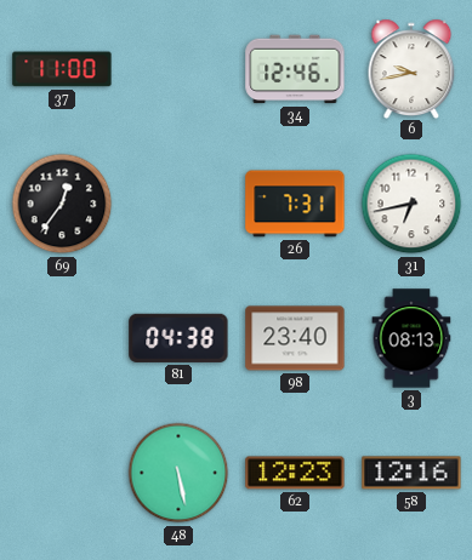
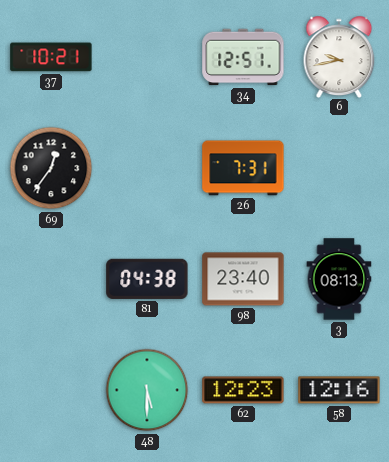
37: 11:00 -> 10:21 (51, 57)
34: 12:46 -> 12:51 (243, 57)
31: 6:43 -> none (411, 204)
48: 5:28 -> 5:30 (147, 390)
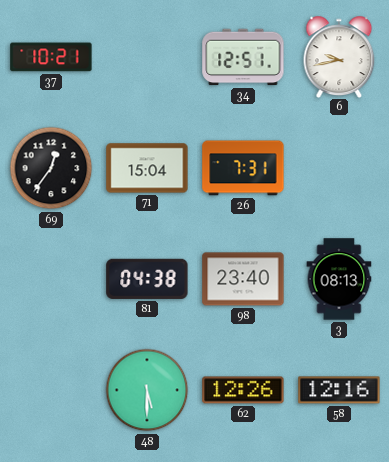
71: none -> 15:04 (147, 168)
62: 12:23 -> 12:26 (243, 390)
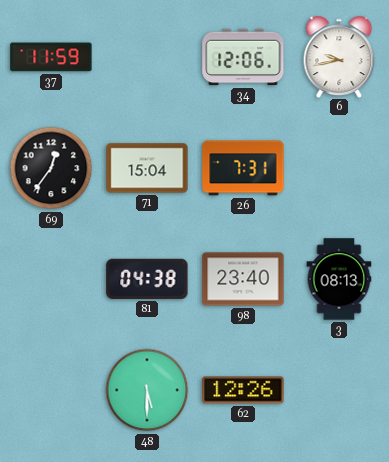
37: 10:21 -> 11:59 (51, 57)
34: 12:51 -> 12:06 (243, 57)
58: 12:16 -> none (339, 390)
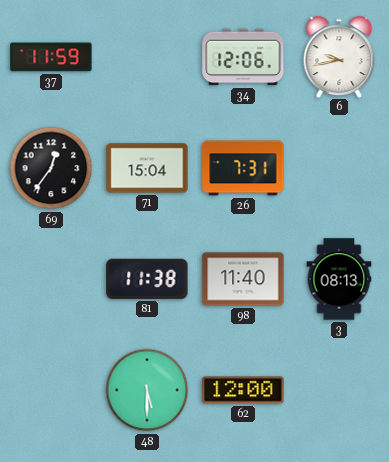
81: 04:38 -> 11:38 (147, 279)
98: 23:40 -> 11:40 (243, 279)
62: 12:26 -> 12:00 (243, 390)
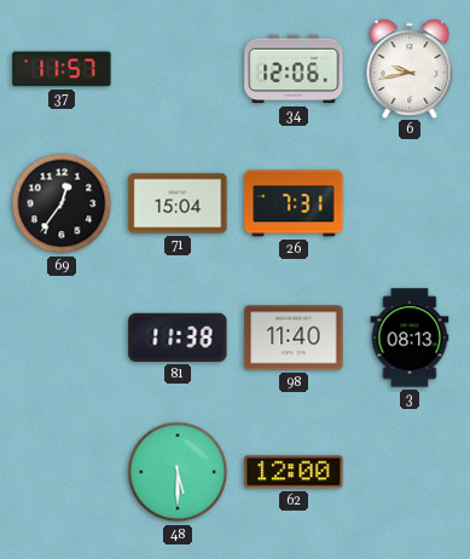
37: 11:59 -> 11:57 (62, 69)
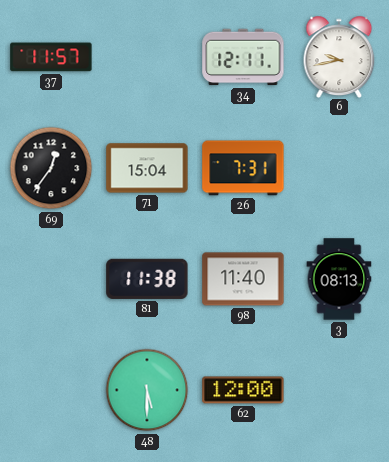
34: 12:06 -> 12:11 (243, 57)
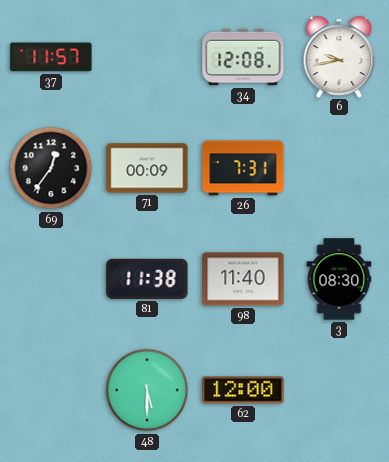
34: 12:11 -> 12:08 (243, 57)
71: 15:04 -> 00:09 (147, 168)
3: 08:13 -> 08:30 (339, 279)
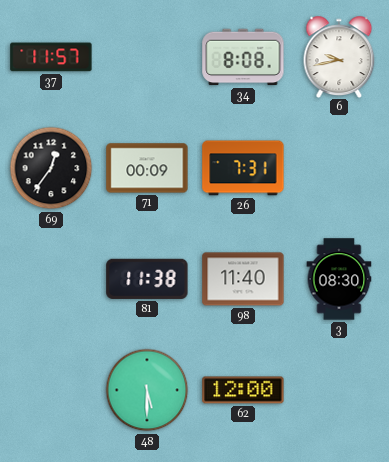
34: 12:08 -> 8:08 (243, 57)
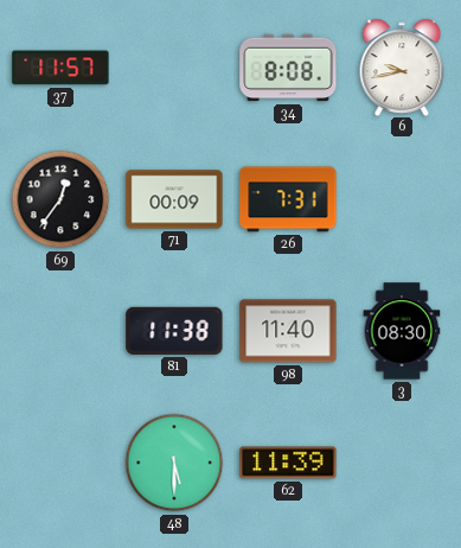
62: 12:00 -> 11:39 (288, 463)
